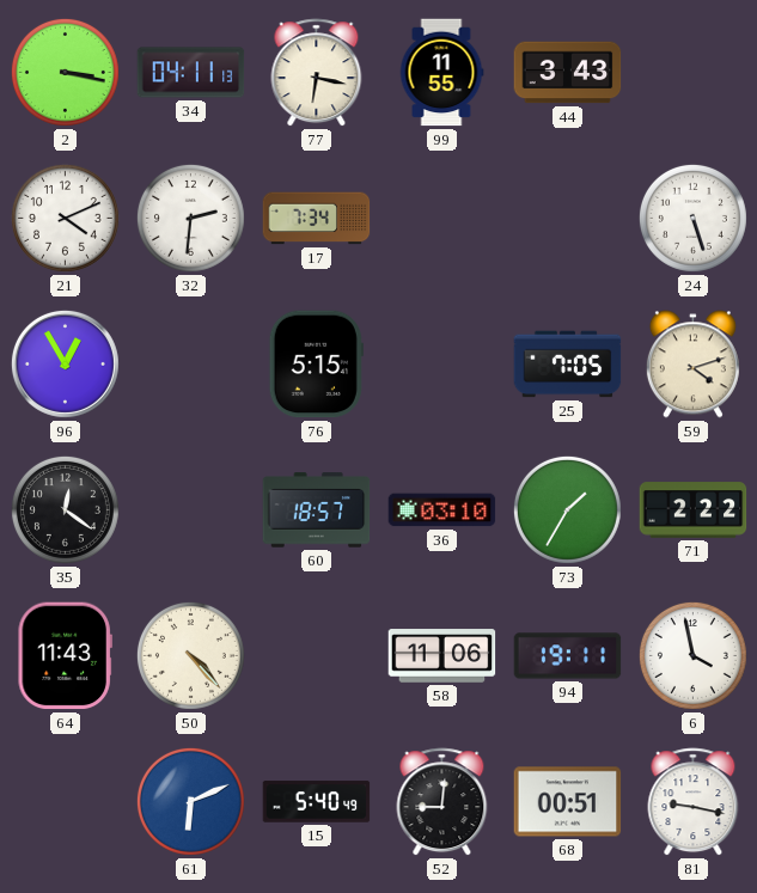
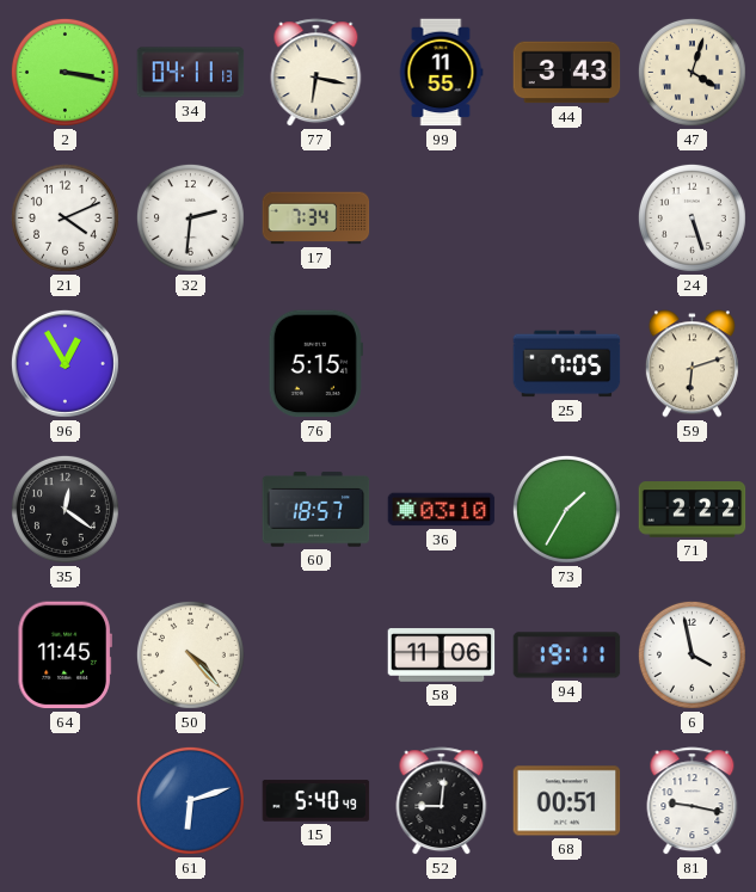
47: none -> 4:03 (692, 72)
59: 4:12 -> 6:12 (692, 364)
64: 11:43 -> 11:45 (64, 656)
61: 6:11 -> 6:12 (190, 800)
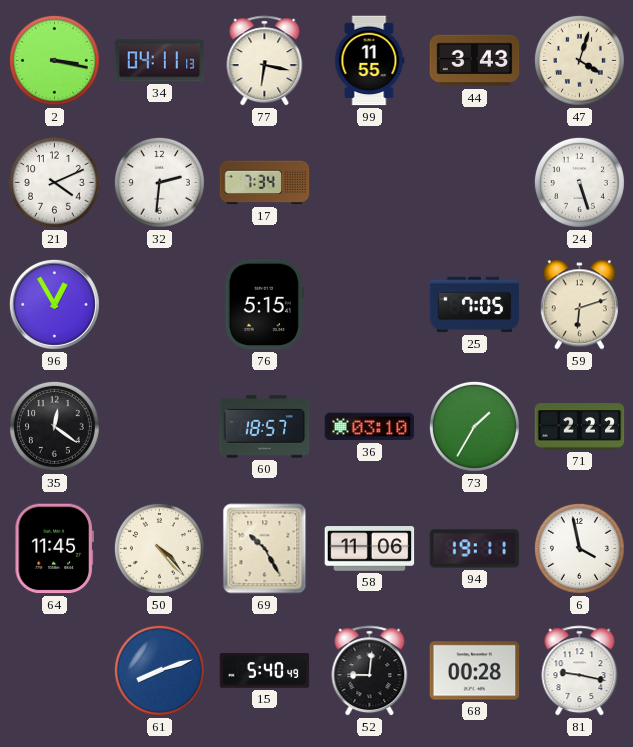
69: none -> 10:25 (265, 549)
61: 6:12 -> 8:12 (159, 670)
68: 00:51 -> 00:28 (475, 671)
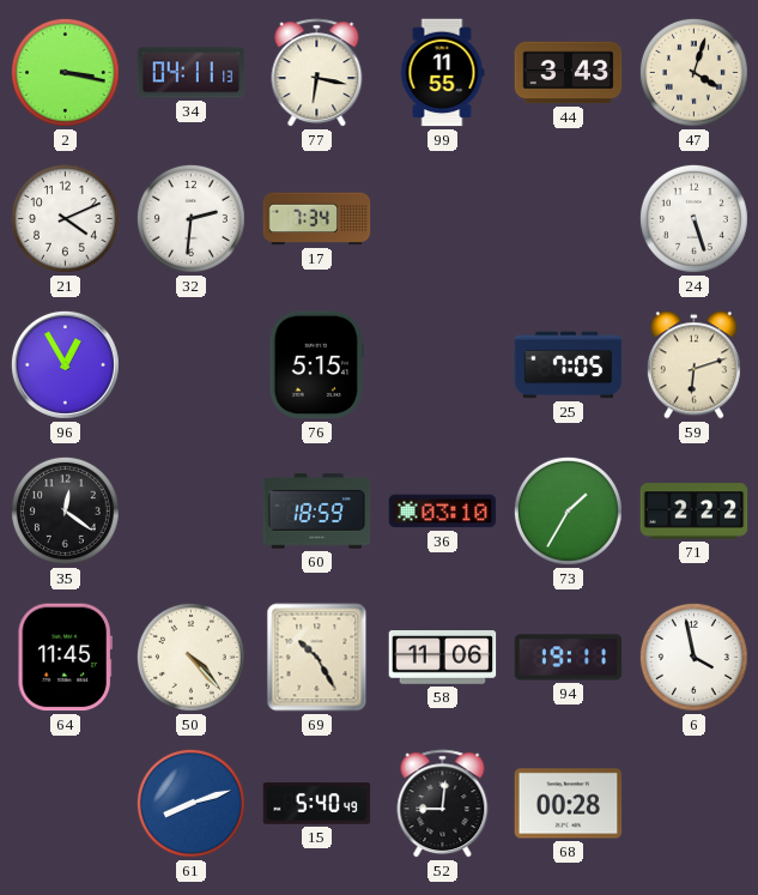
60: 18:57 -> 18:59 (317, 512)
81: 9:17 -> none (580, 671)
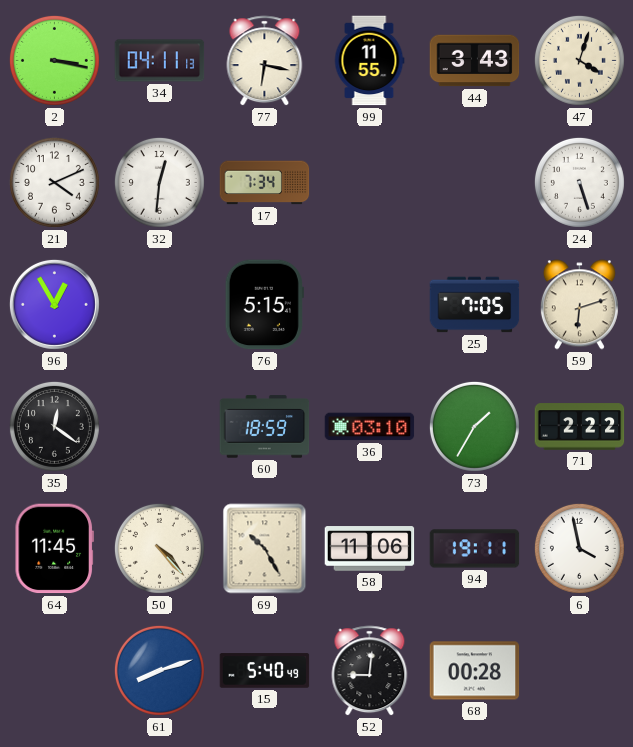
32: 2:31 -> 12:31 (159, 182)
